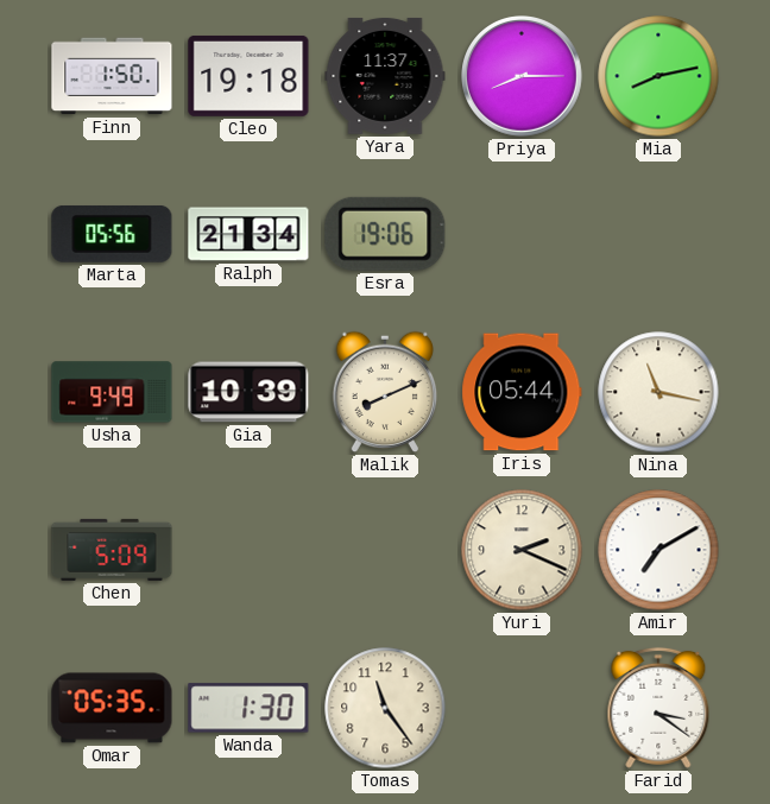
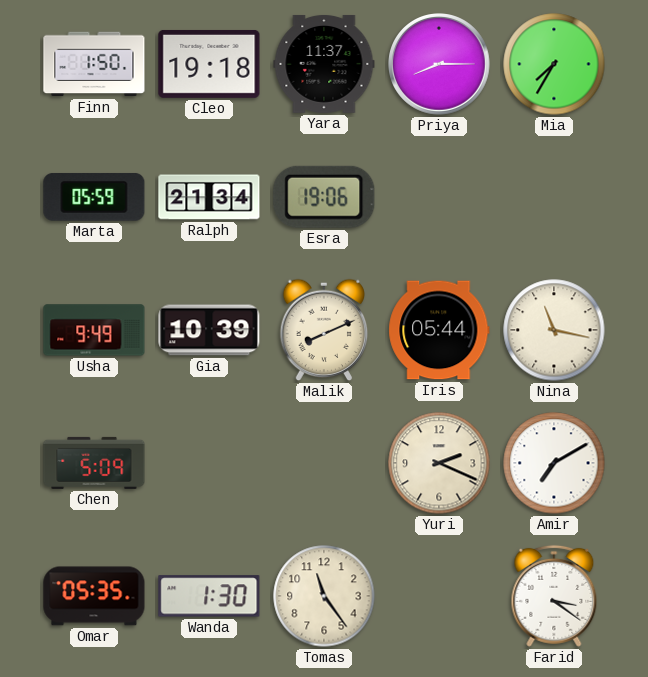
Mia: 8:13 -> 7:35 (554, 64)
Marta: 05:56 -> 05:59 (94, 197)
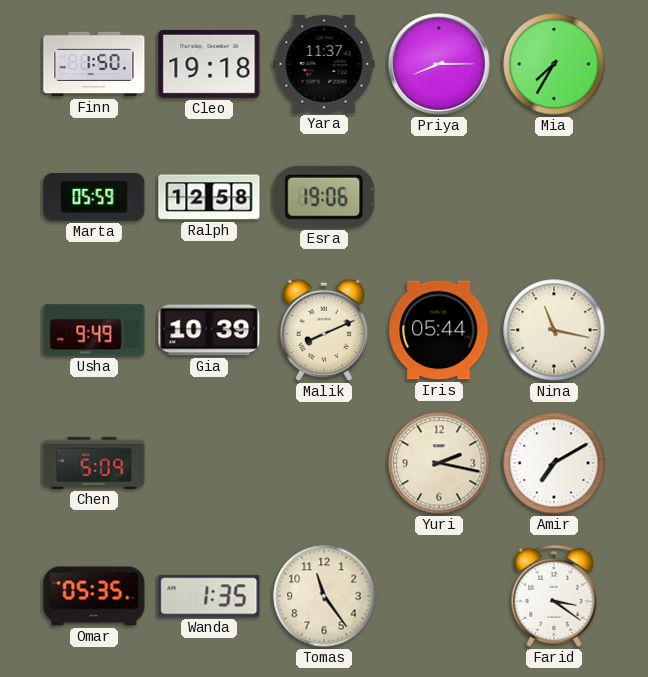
Ralph: 21:34 -> 12:58 (209, 197)
Yuri: 2:19 -> 2:17 (439, 463)
Wanda: 1:30 -> 1:35 (209, 596)
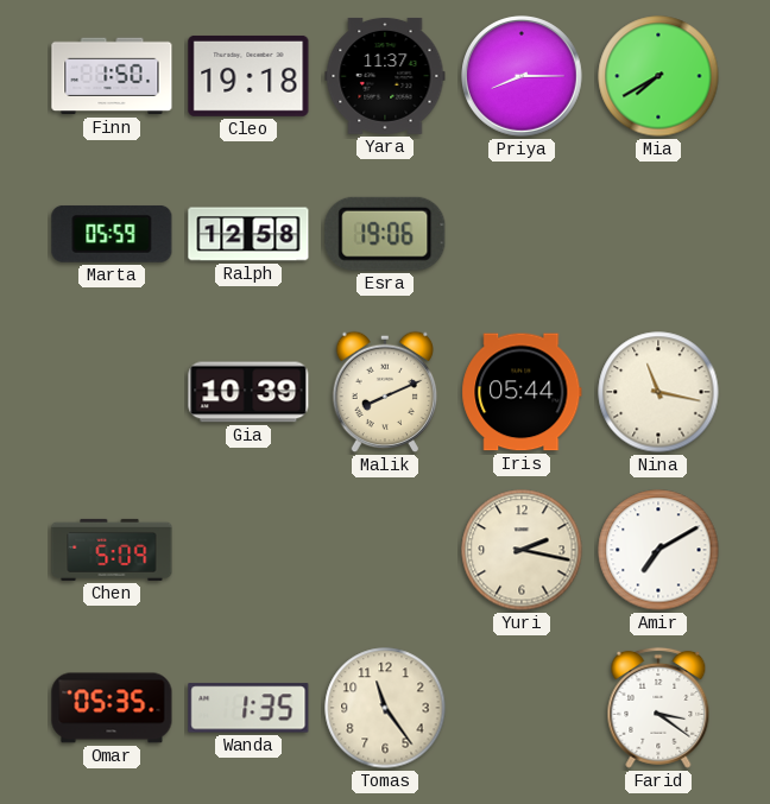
Mia: 7:35 -> 7:40 (658, 76)
Usha: 9:49 -> none (94, 330)
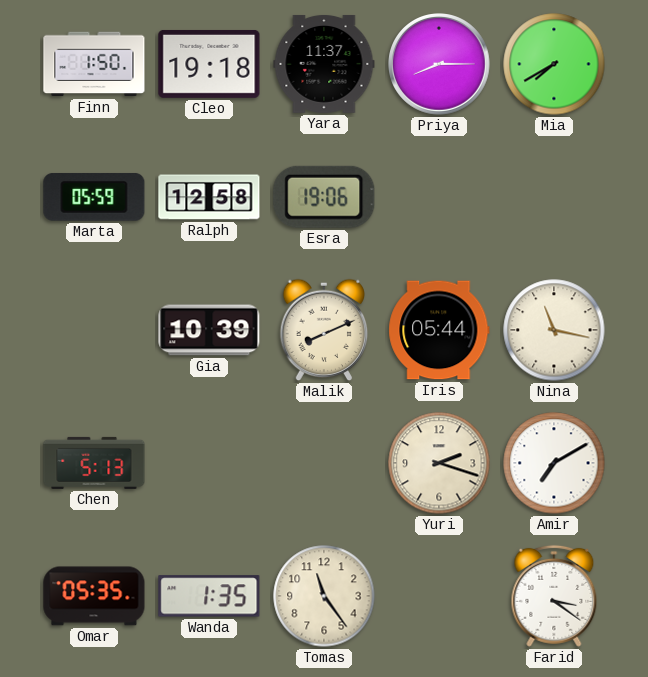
Chen: 5:09 -> 5:13 (94, 463)
Yuri: 2:17 -> 2:18 (439, 463)
